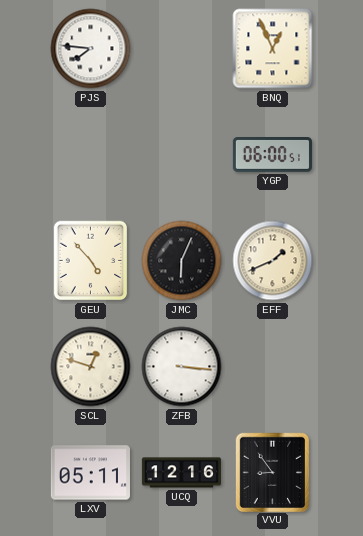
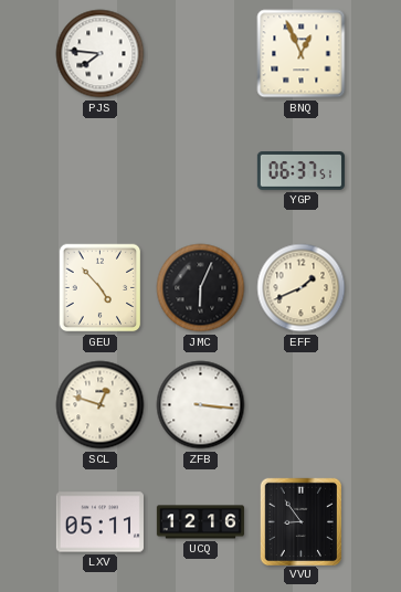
YGP: 06:00 -> 06:37 (300, 171)
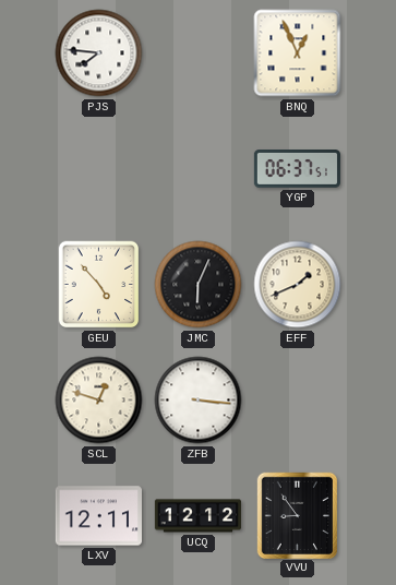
LXV: 05:11 -> 12:11 (98, 516)
UCQ: 12:16 -> 12:12 (197, 516)
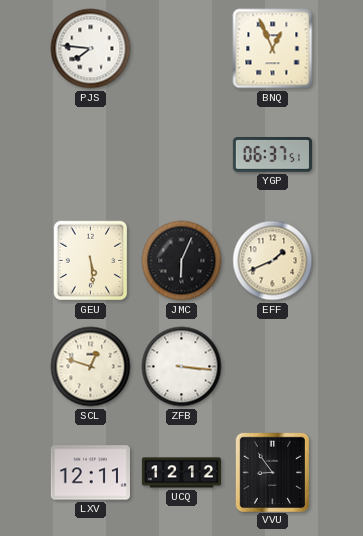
GEU: 4:53 -> 5:29 (91, 261)
